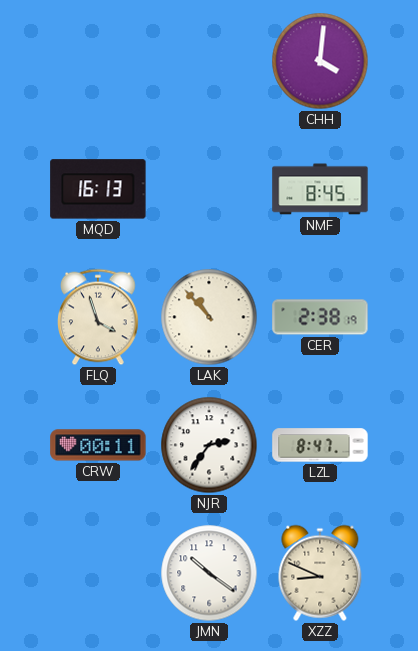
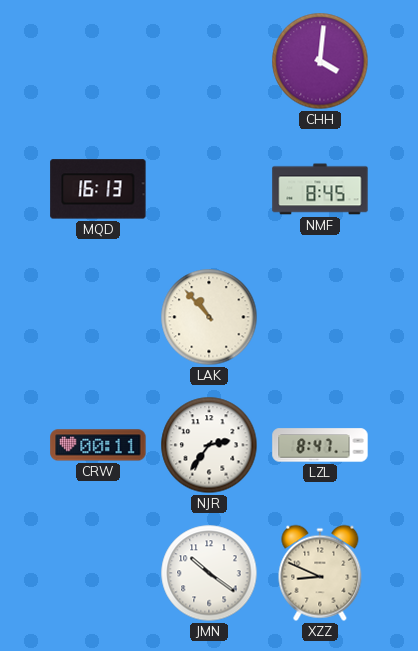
FLQ: 3:57 -> none (98, 317)
CER: 2:38 -> none (320, 317)
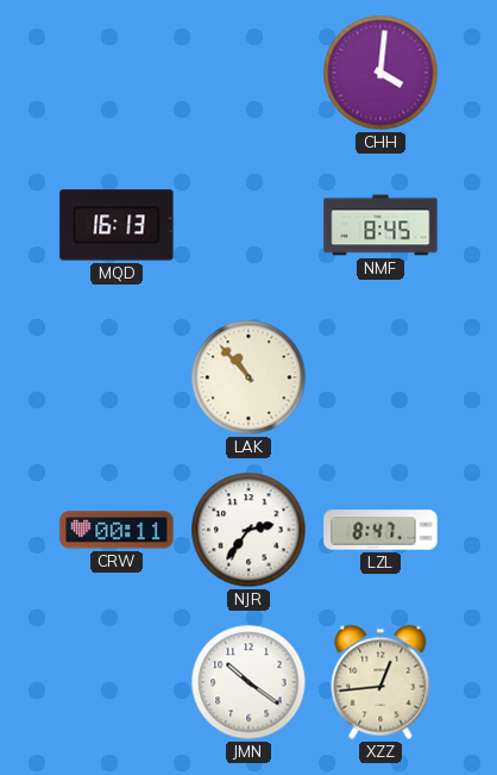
XZZ: 8:49 -> 12:44 (380, 682)
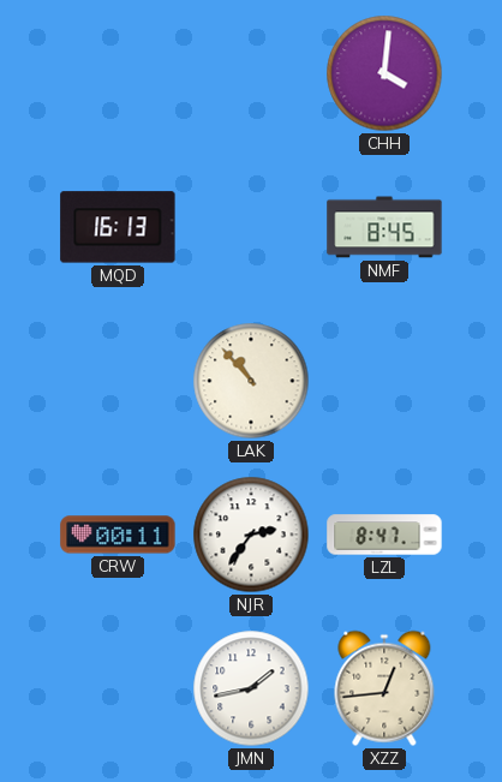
JMN: 10:21 -> 1:43 (251, 688)
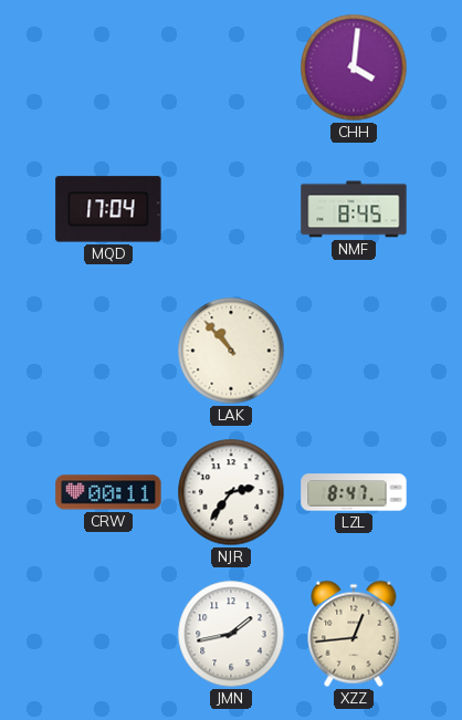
MQD: 16:13 -> 17:04 (108, 209)
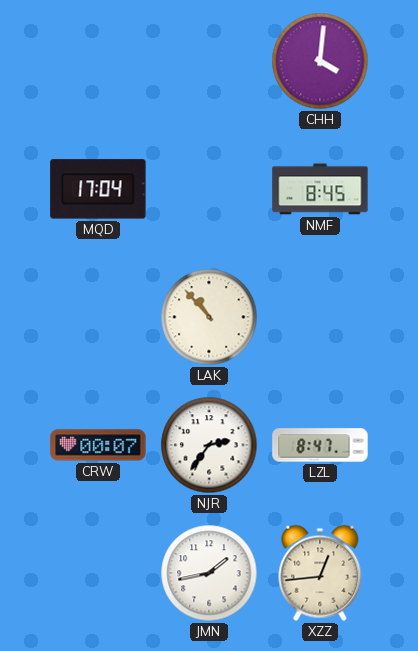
CRW: 00:11 -> 00:07 (98, 445)
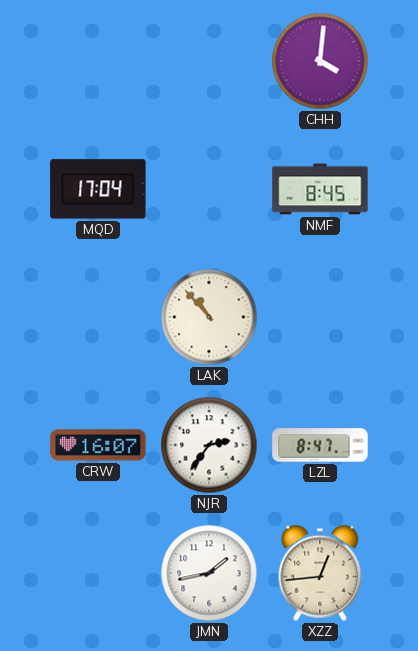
CRW: 00:07 -> 16:07 (98, 445)
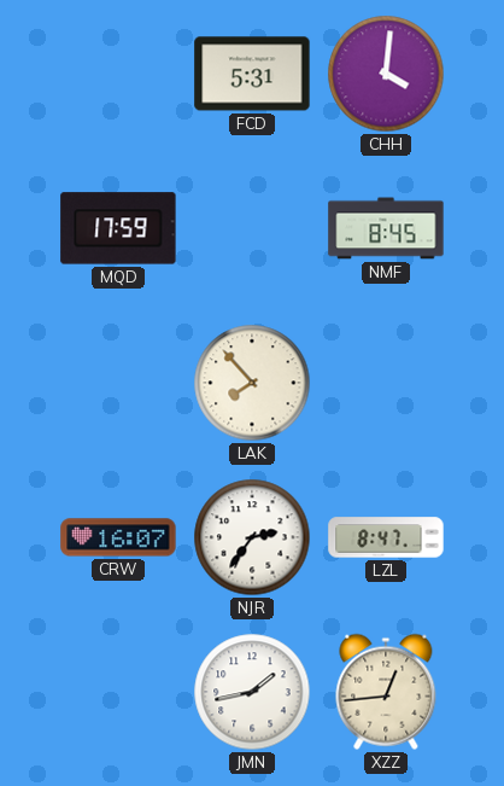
FCD: none -> 5:31 (252, 74)
MQD: 17:04 -> 17:59 (118, 228)
LAK: 10:53 -> 7:53 (252, 383)
